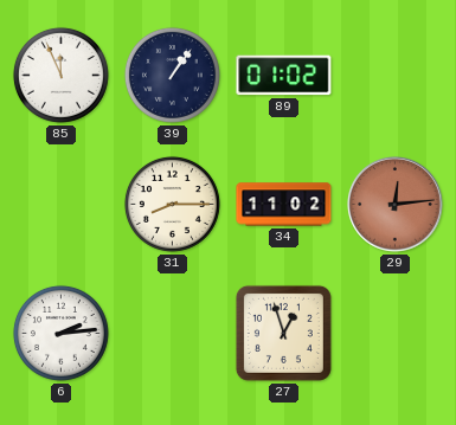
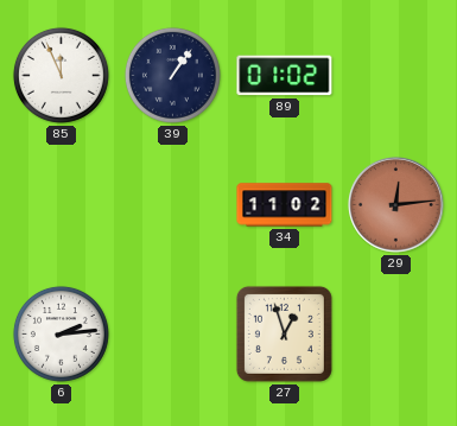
31: 8:15 -> none (172, 204)
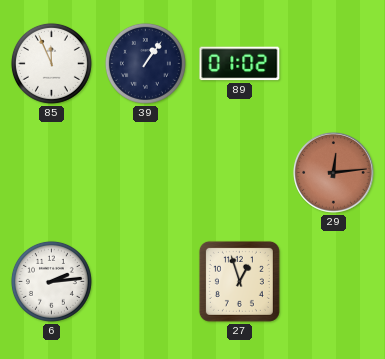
34: 11:02 -> none (285, 205)
